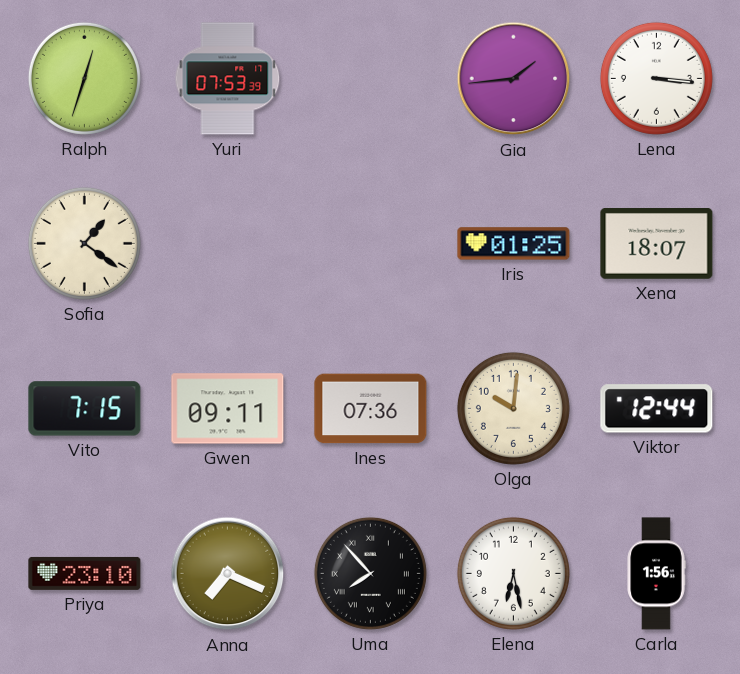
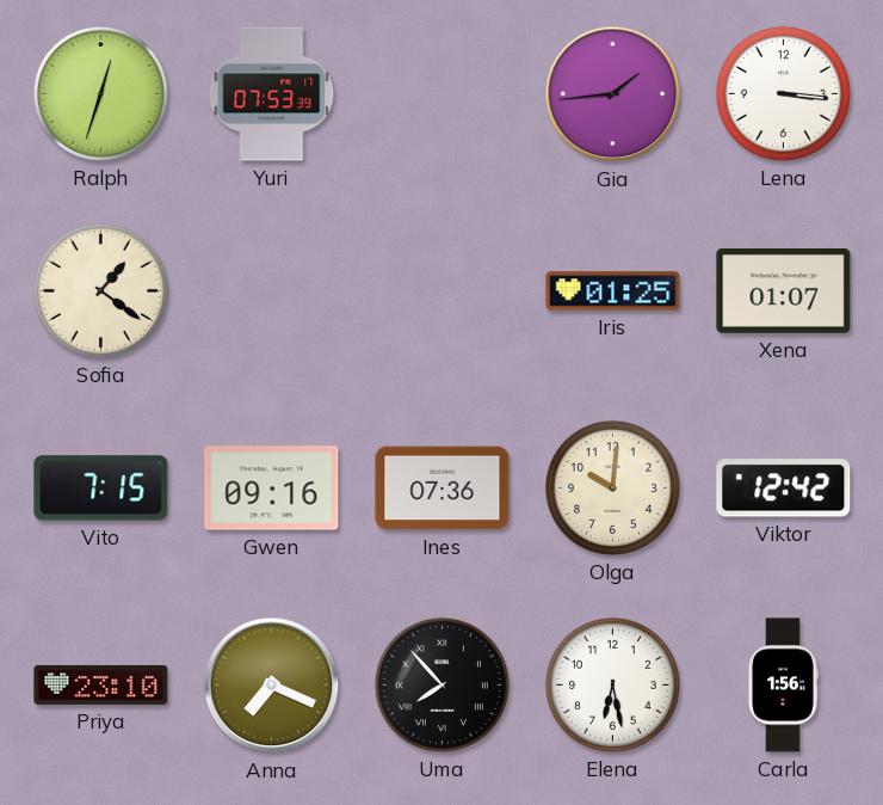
Xena: 18:07 -> 01:07 (784, 291)
Gwen: 09:11 -> 09:16 (272, 488)
Viktor: 12:44 -> 12:42 (784, 488)
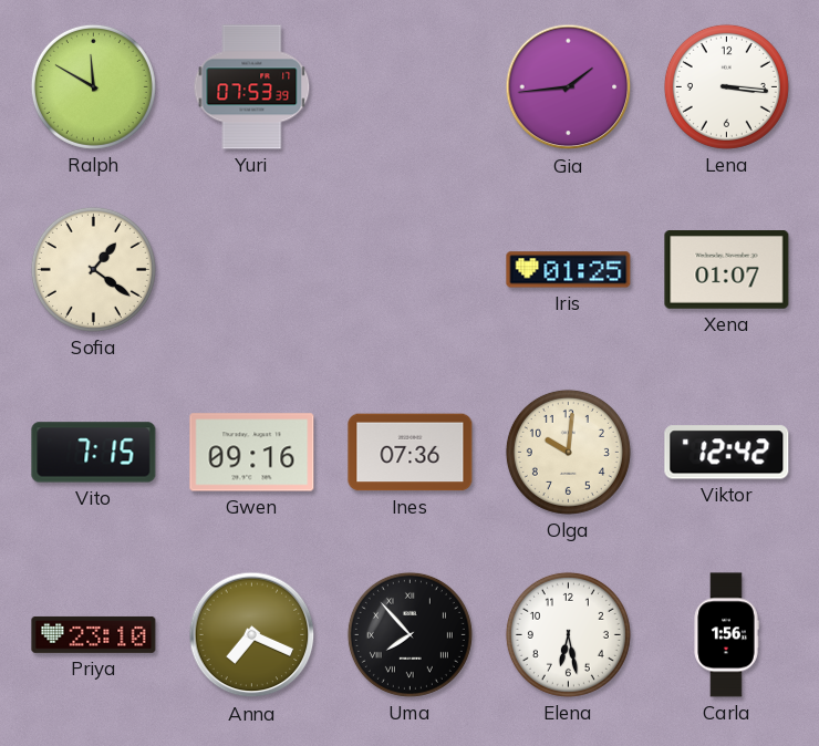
Ralph: 12:33 -> 11:50 (93, 86)
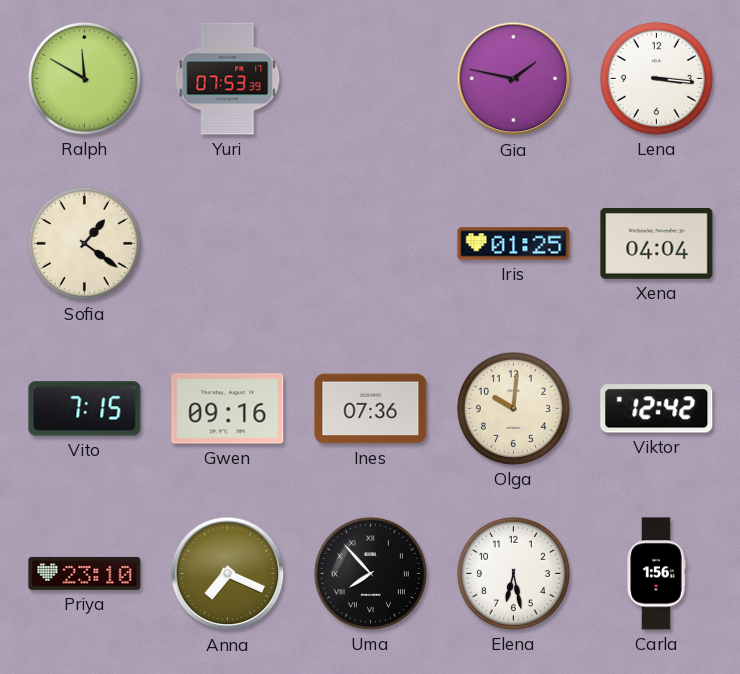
Gia: 1:44 -> 1:47 (514, 79)
Xena: 01:07 -> 04:04 (657, 244)
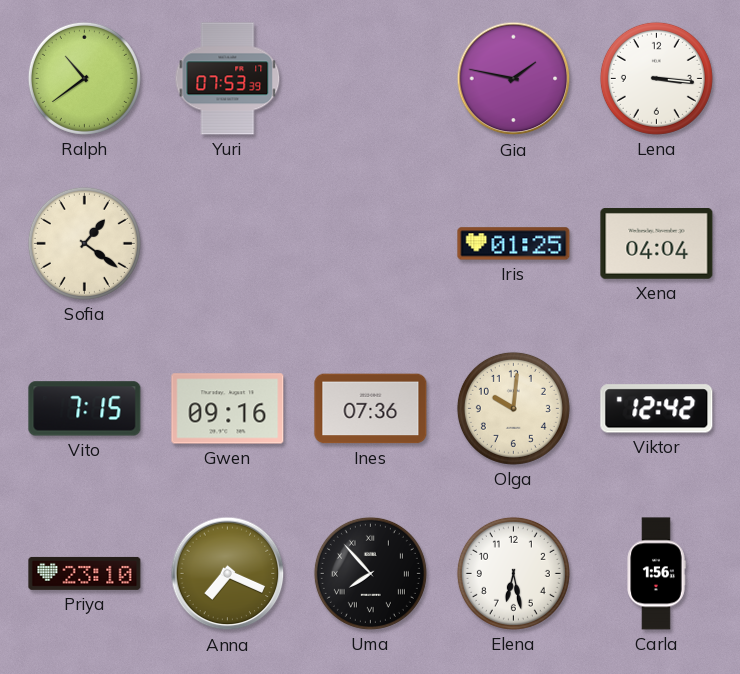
Ralph: 11:50 -> 10:39 (84, 78)
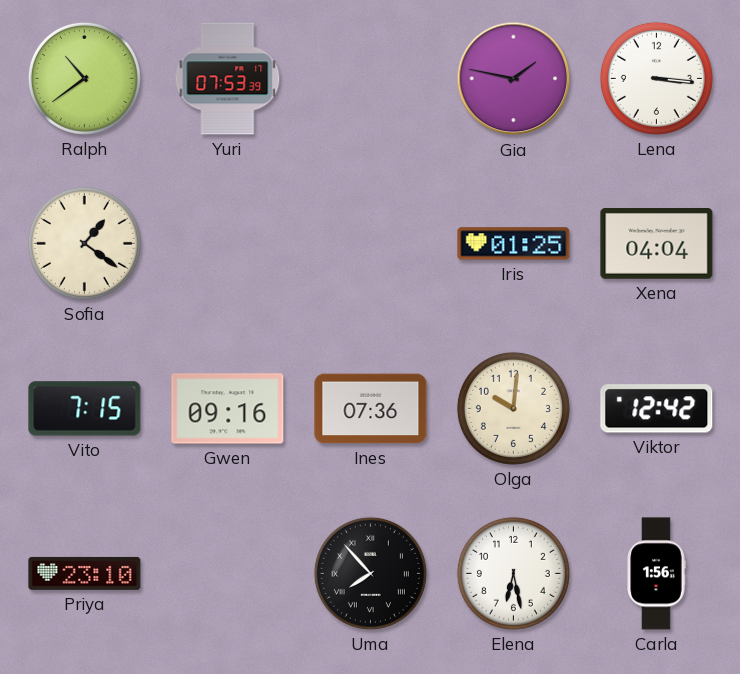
Anna: 7:19 -> none (228, 574)
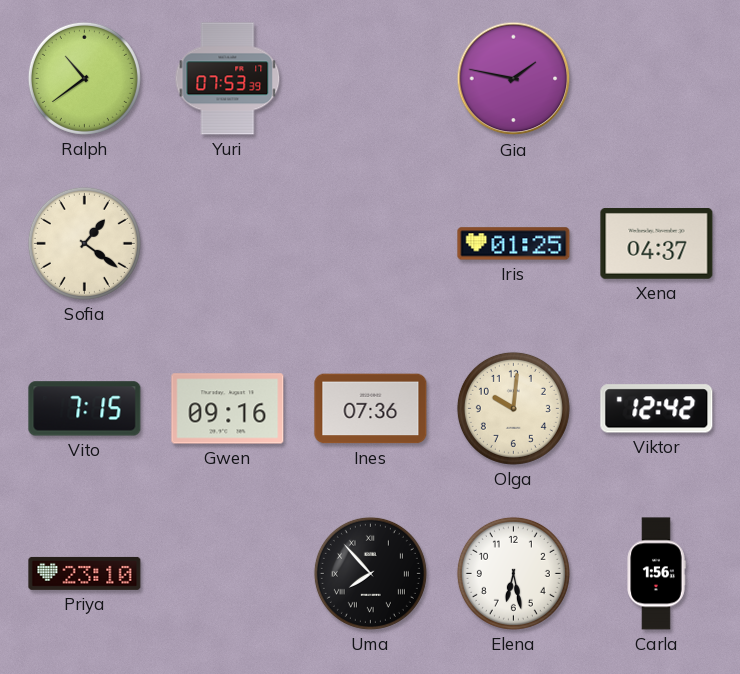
Lena: 3:16 -> none (656, 78)
Xena: 04:04 -> 04:37 (657, 244)
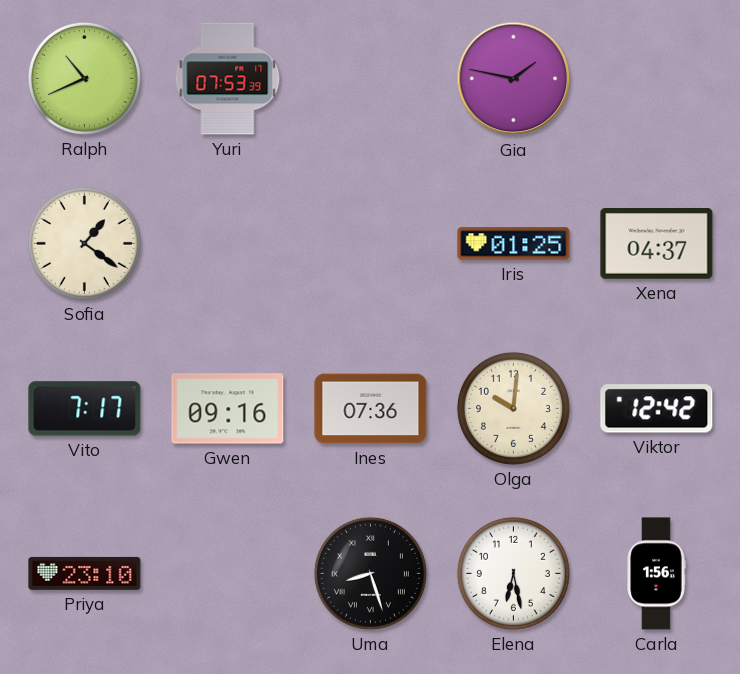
Ralph: 10:39 -> 10:41 (84, 78)
Vito: 7:15 -> 7:17 (85, 409)
Uma: 7:53 -> 8:27 (370, 573)
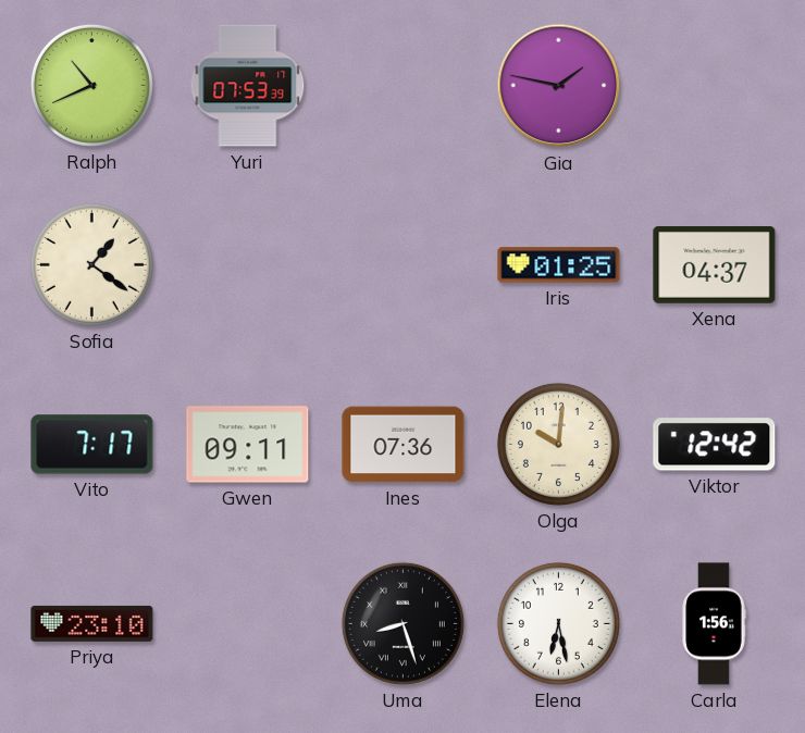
Gwen: 09:16 -> 09:11 (248, 445)
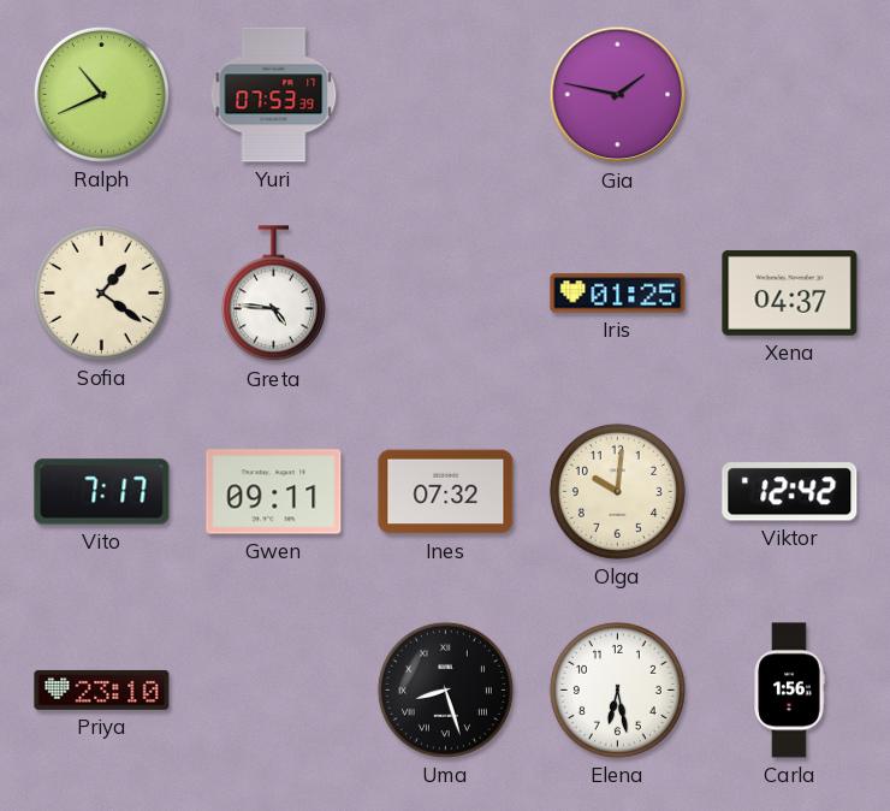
Greta: none -> 4:46 (273, 294)
Ines: 07:36 -> 07:32 (446, 492)
